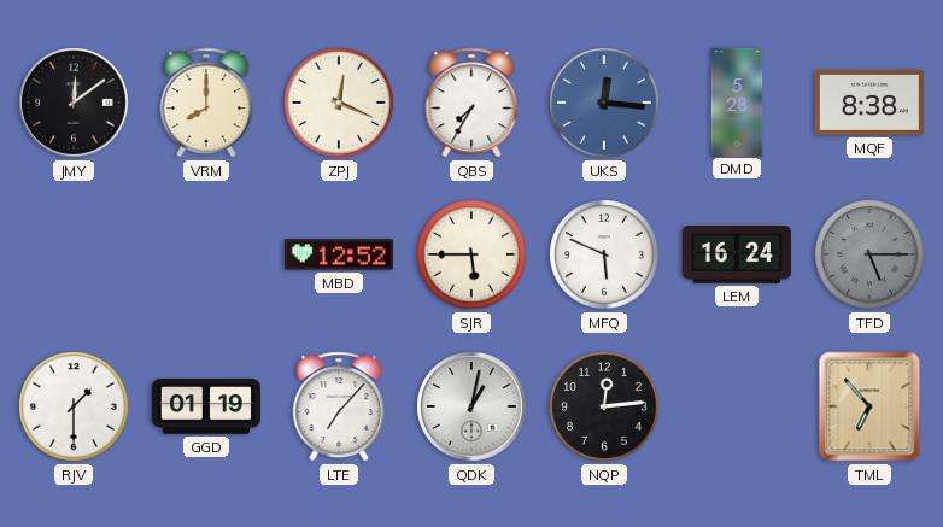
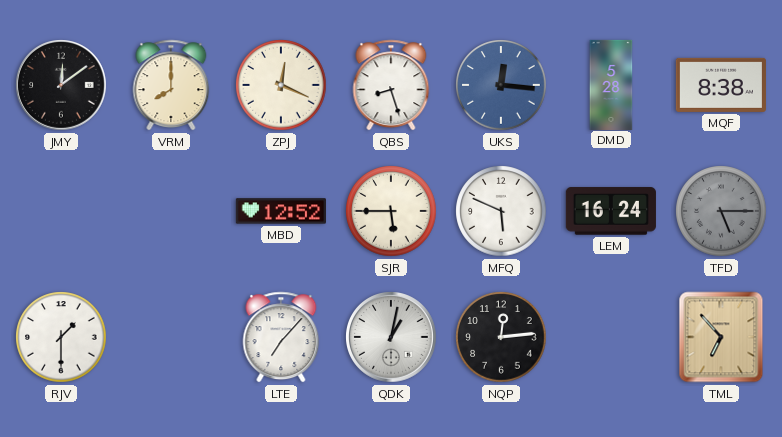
QBS: 7:35 -> 8:27 (391, 85)
GGD: 01:19 -> none (206, 406)
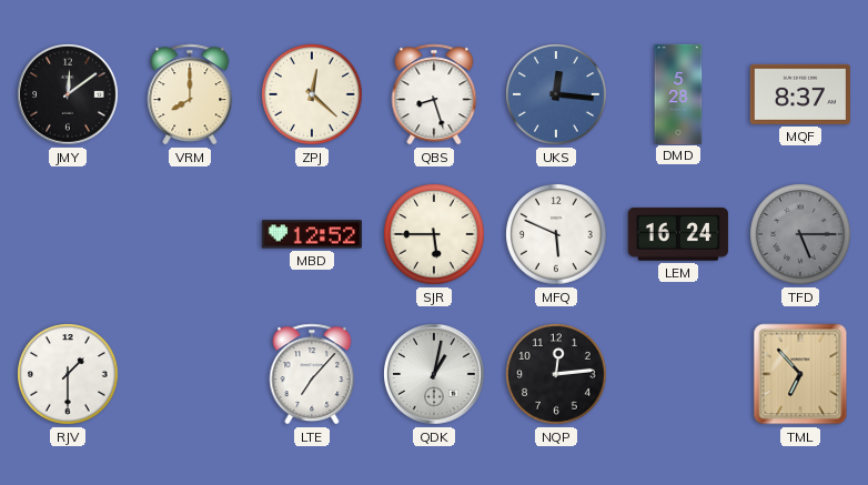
ZPJ: 12:19 -> 12:22 (312, 94)
MQF: 8:38 -> 8:37 (800, 94)
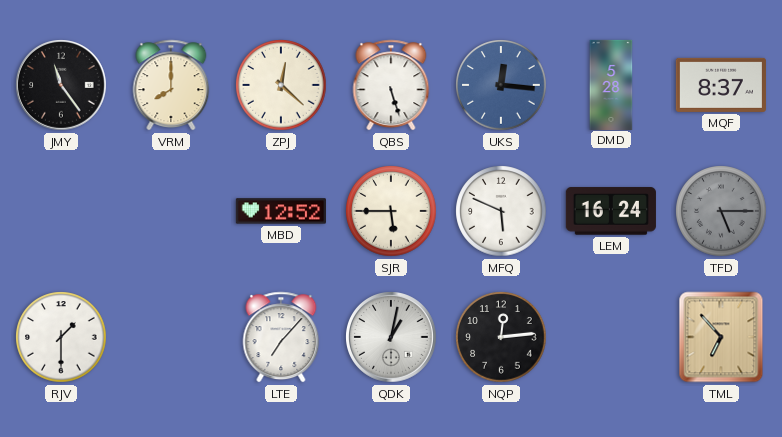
JMY: 12:09 -> 11:24 (61, 85)
QBS: 8:27 -> 5:27 (391, 85)
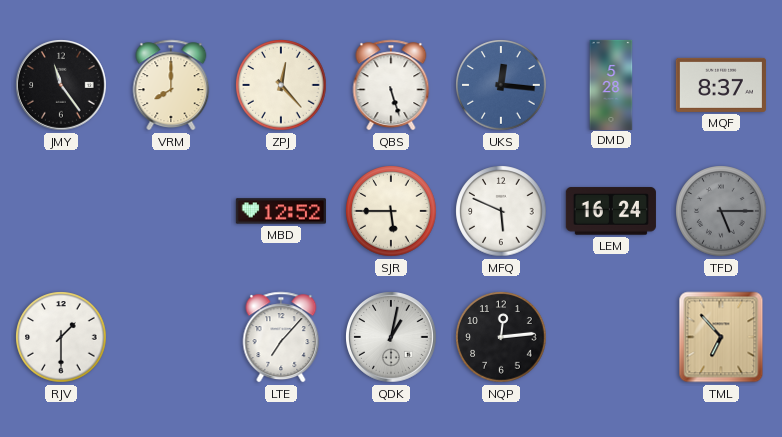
ZPJ: 12:22 -> 12:23 (281, 85)
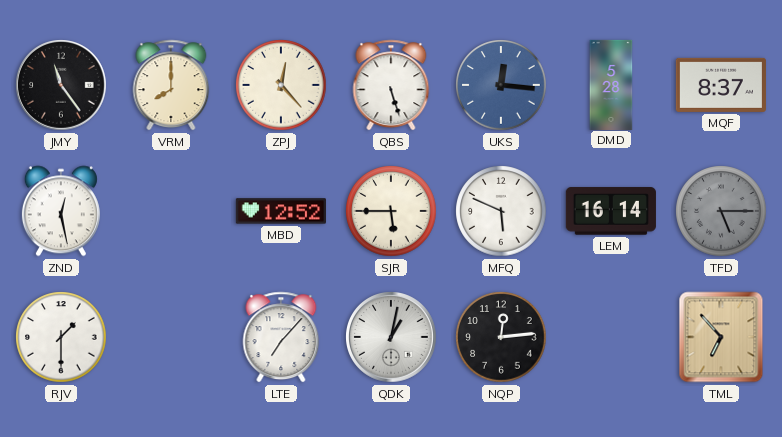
ZND: none -> 12:28 (61, 211)
LEM: 16:24 -> 16:14 (611, 211)
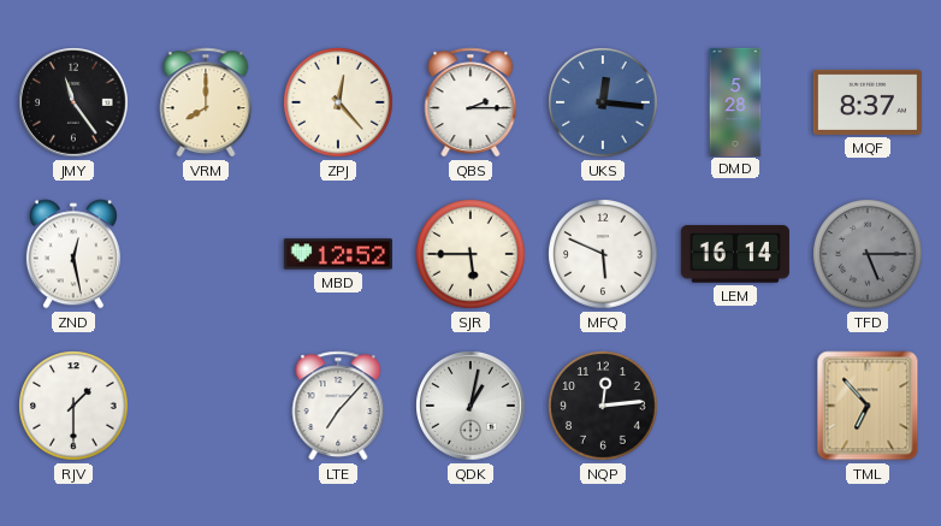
QBS: 5:27 -> 2:15 (470, 102)
